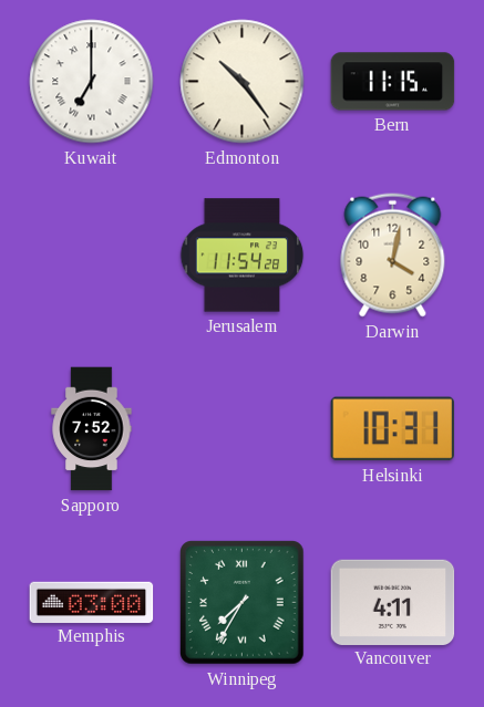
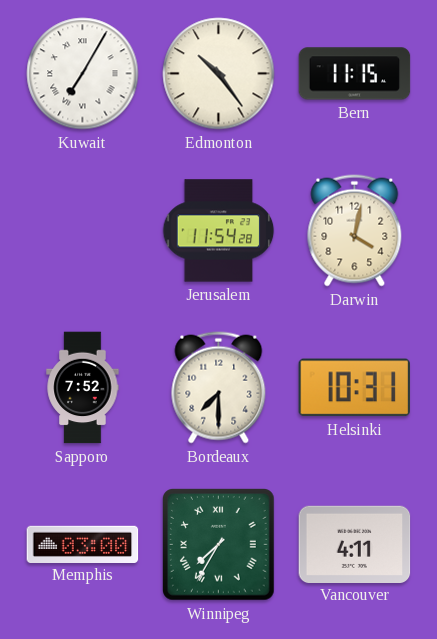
Kuwait: 7:00 -> 7:05 (83, 74)
Bordeaux: none -> 7:30 (219, 388)
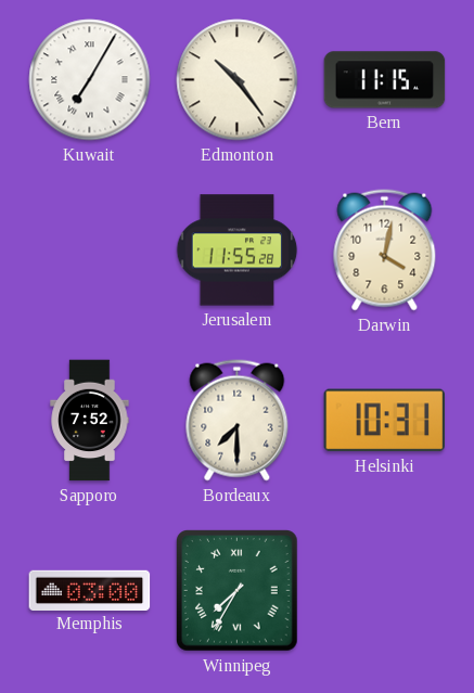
Jerusalem: 11:54 -> 11:55 (238, 251)
Vancouver: 4:11 -> none (355, 544)
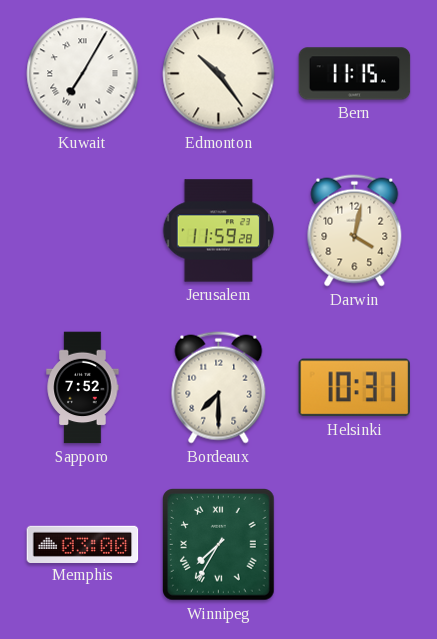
Jerusalem: 11:55 -> 11:59 (219, 231)
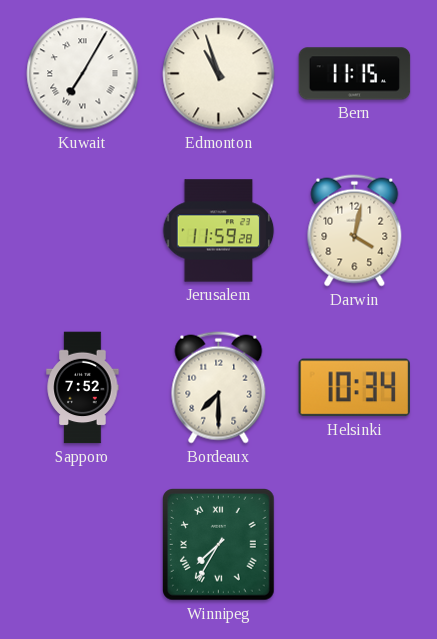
Edmonton: 10:24 -> 10:57 (219, 74)
Helsinki: 10:31 -> 10:34 (355, 388)
Memphis: 03:00 -> none (83, 544)
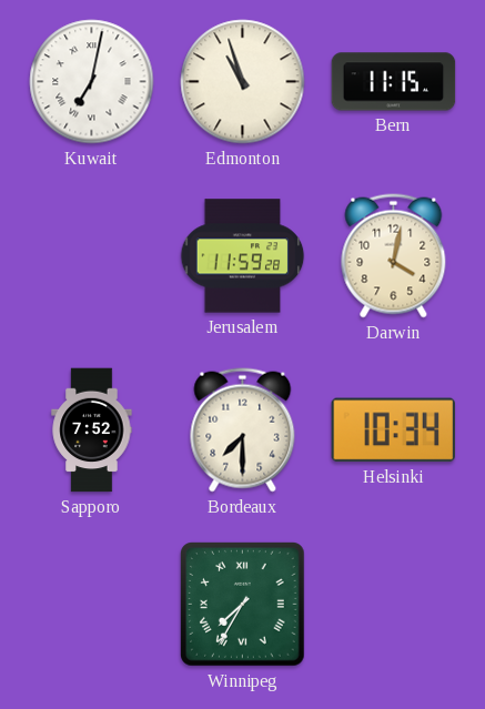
Kuwait: 7:05 -> 7:02 (92, 82)
